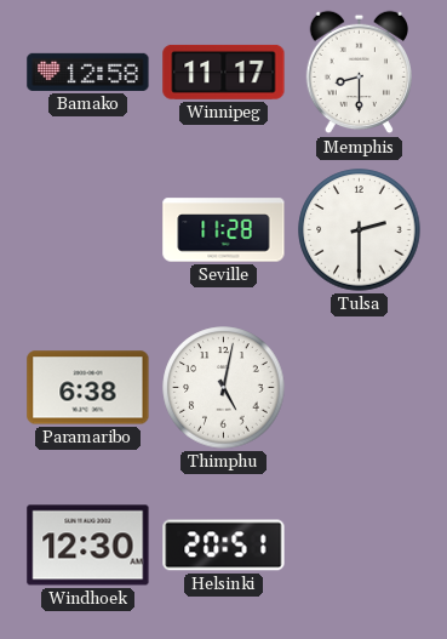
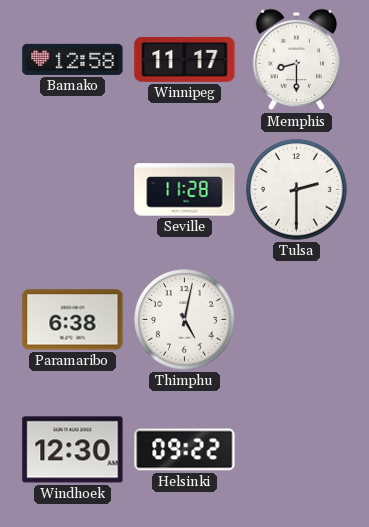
Helsinki: 20:51 -> 09:22 (185, 450)
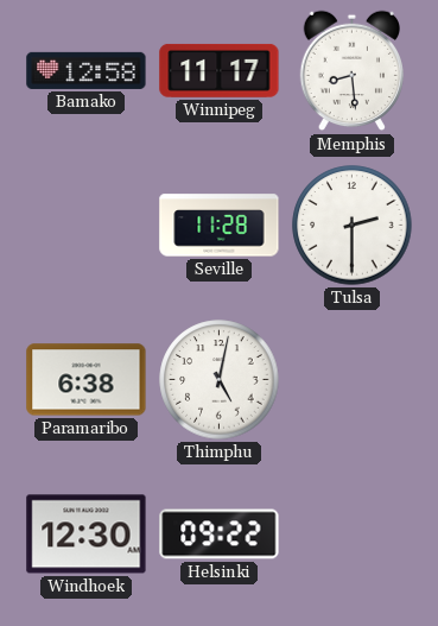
Memphis: 8:30 -> 8:29 (351, 71)
